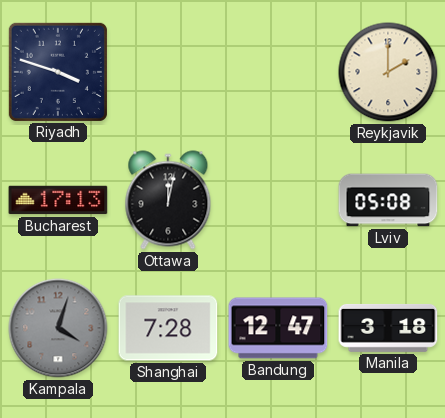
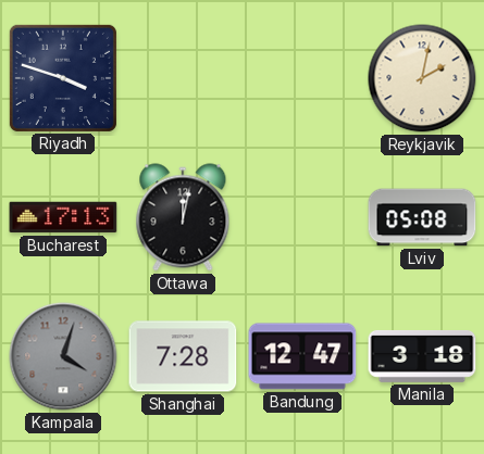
Reykjavik: 2:00 -> 2:02 (422, 78)
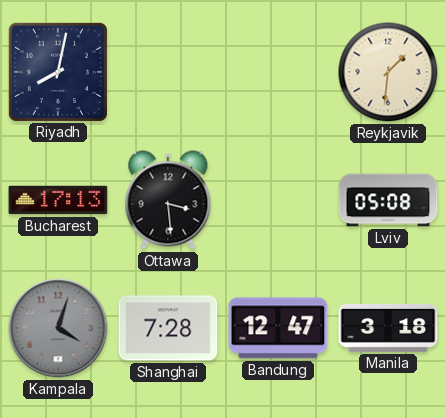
Riyadh: 3:48 -> 8:02 (58, 72)
Reykjavik: 2:02 -> 1:31 (388, 72)
Ottawa: 12:02 -> 3:29 (168, 200)
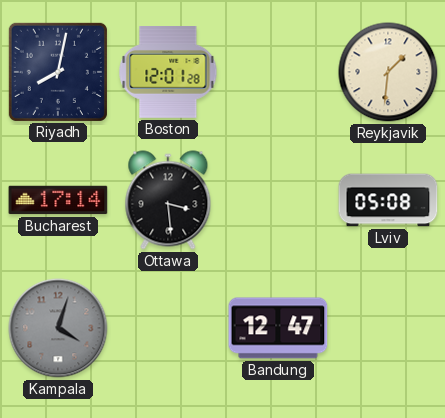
Boston: none -> 12:01 (168, 73)
Bucharest: 17:13 -> 17:14 (58, 200)
Shanghai: 7:28 -> none (168, 328)
Manila: 3:18 -> none (388, 328)
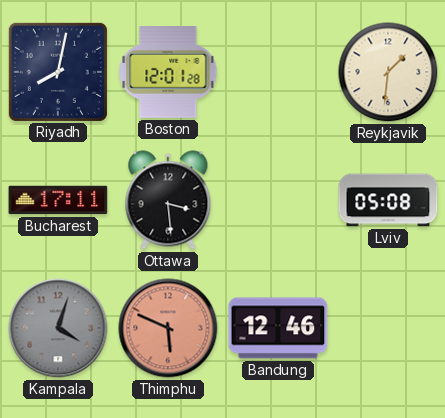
Bucharest: 17:14 -> 17:11 (58, 200)
Thimphu: none -> 5:49 (168, 328)
Bandung: 12:47 -> 12:46 (278, 328)
